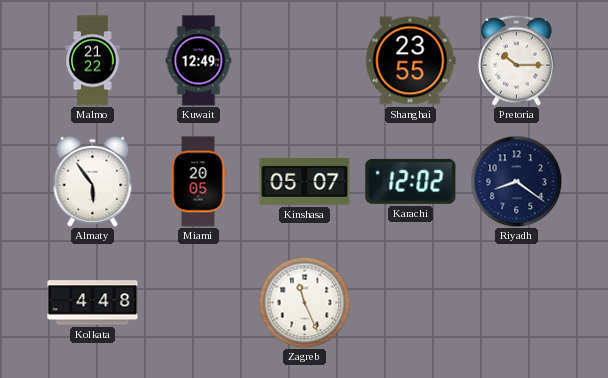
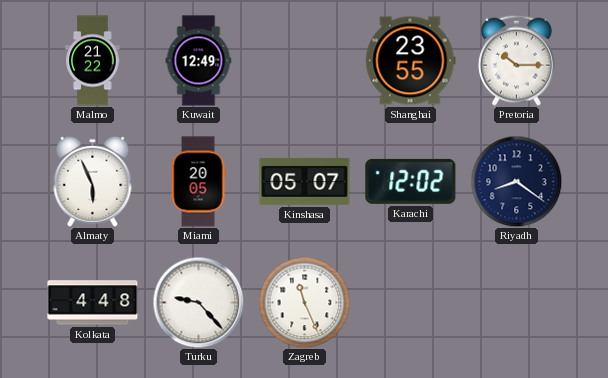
Almaty: 5:54 -> 5:56 (93, 181)
Turku: none -> 9:23 (198, 302)
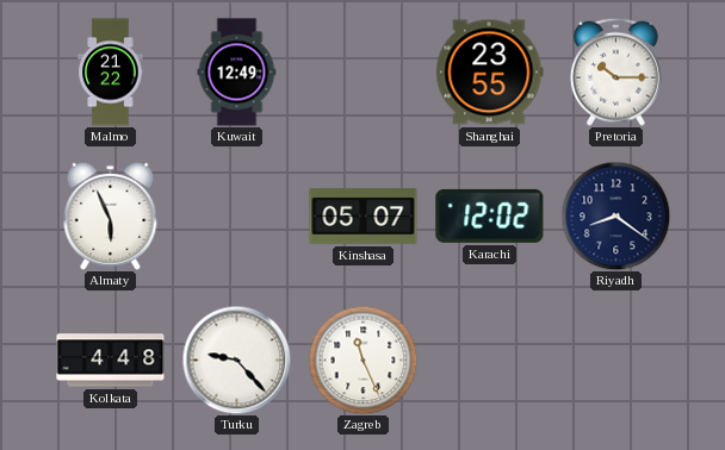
Miami: 20:05 -> none (198, 182)
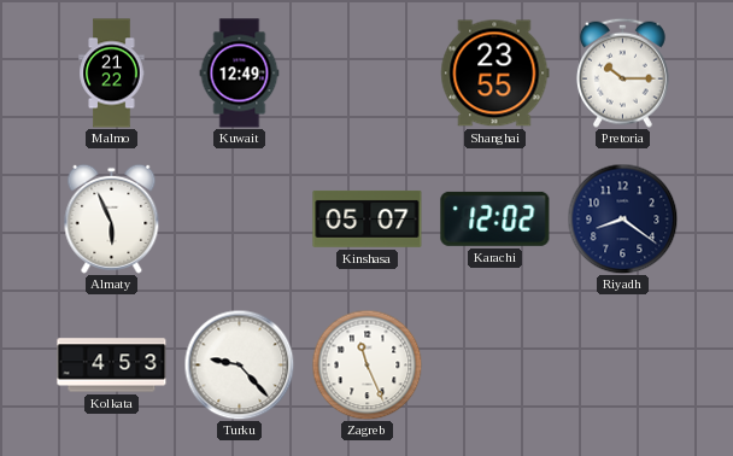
Kolkata: 4:48 -> 4:53 (112, 366)
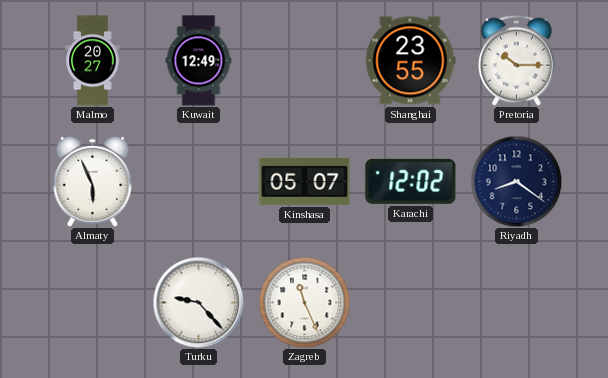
Malmo: 21:22 -> 20:27 (93, 61)
Kolkata: 4:53 -> none (112, 366)
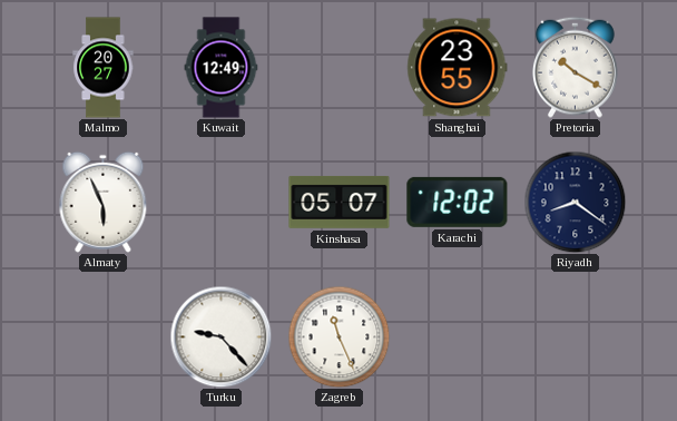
Pretoria: 10:15 -> 10:20 (576, 67)
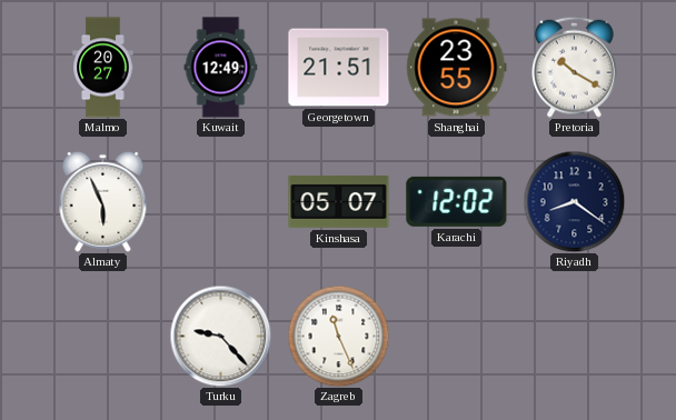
Georgetown: none -> 21:51 (339, 68)
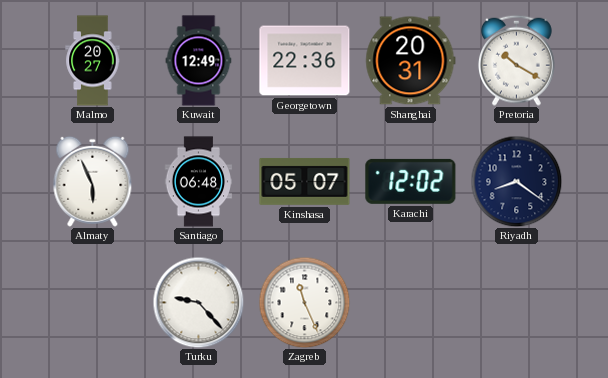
Georgetown: 21:51 -> 22:36 (305, 61)
Shanghai: 23:55 -> 20:31 (411, 61)
Santiago: none -> 06:48 (199, 182)
